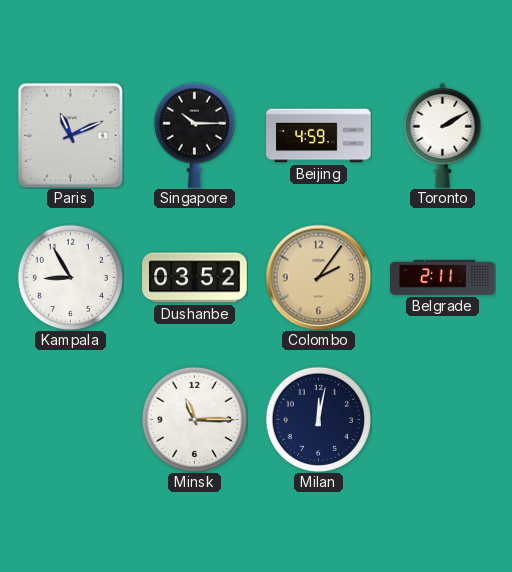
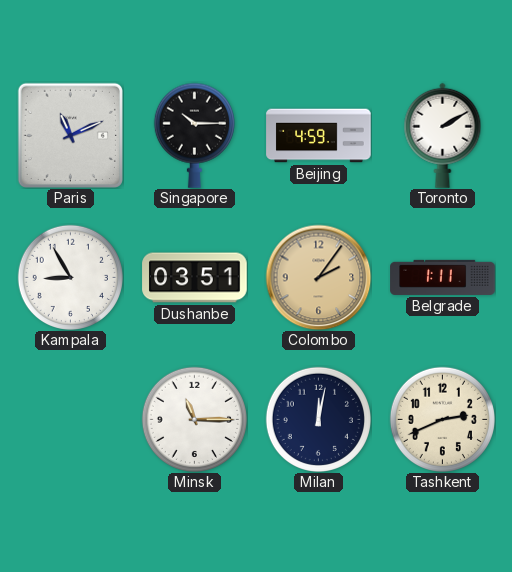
Dushanbe: 03:52 -> 03:51 (195, 278)
Belgrade: 2:11 -> 1:11 (443, 277)
Tashkent: none -> 2:41 (442, 419)
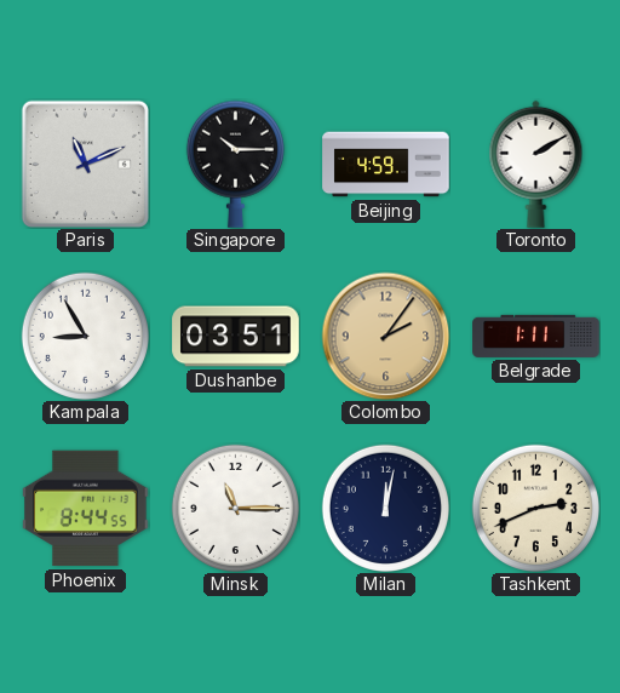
Phoenix: none -> 8:44 (86, 509)
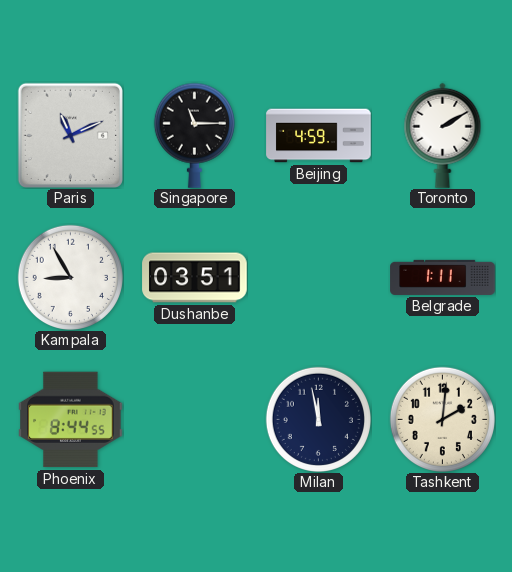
Singapore: 10:15 -> 11:15 (194, 135)
Colombo: 2:06 -> none (385, 336)
Minsk: 11:15 -> none (235, 508)
Milan: 12:02 -> 11:58 (318, 419)
Tashkent: 2:41 -> 2:01 (442, 419)
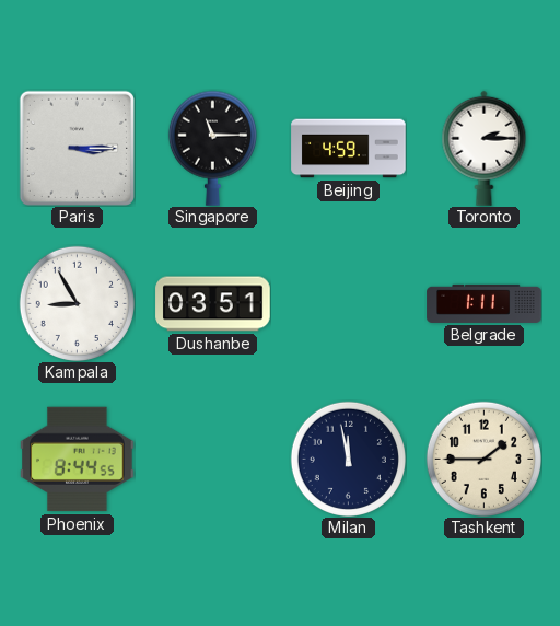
Paris: 11:11 -> 3:15 (77, 148)
Toronto: 2:10 -> 2:15 (485, 148)
Tashkent: 2:01 -> 1:45 (483, 459)
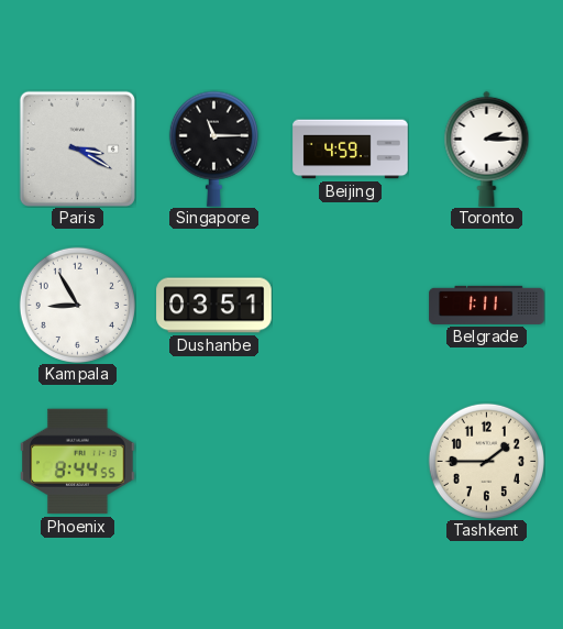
Paris: 3:15 -> 3:20 (77, 148)
Milan: 11:58 -> none (348, 459)
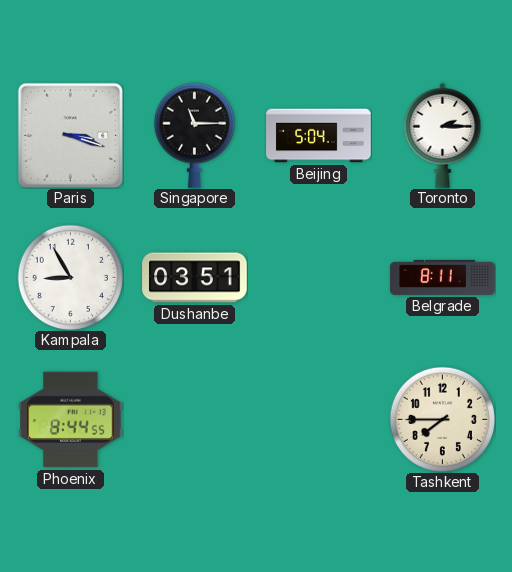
Paris: 3:20 -> 3:18 (70, 135)
Beijing: 4:59 -> 5:04 (319, 136)
Belgrade: 1:11 -> 8:11 (443, 277)
Tashkent: 1:45 -> 7:45 (442, 419)
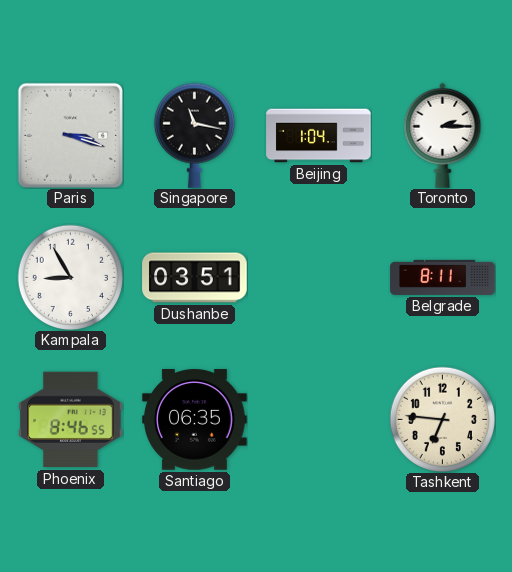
Singapore: 11:15 -> 11:17 (194, 135)
Beijing: 5:04 -> 1:04 (319, 136)
Phoenix: 8:44 -> 8:46 (71, 420)
Santiago: none -> 06:35 (195, 420)
Tashkent: 7:45 -> 6:46 (442, 419)
